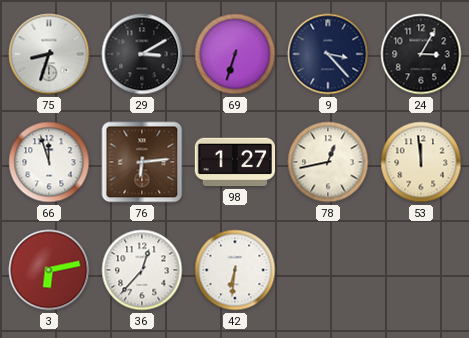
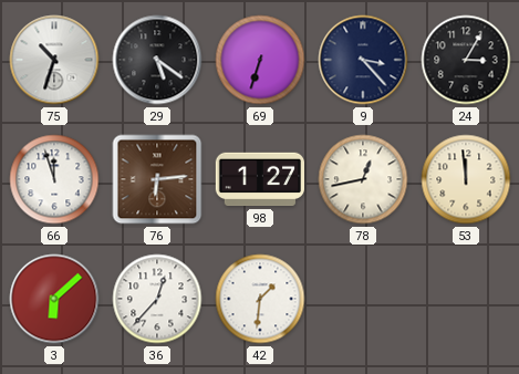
75: 8:33 -> 10:33 (54, 60)
29: 3:10 -> 5:21 (157, 60)
3: 6:13 -> 6:08 (54, 299)
42: 6:31 -> 1:31 (260, 299)
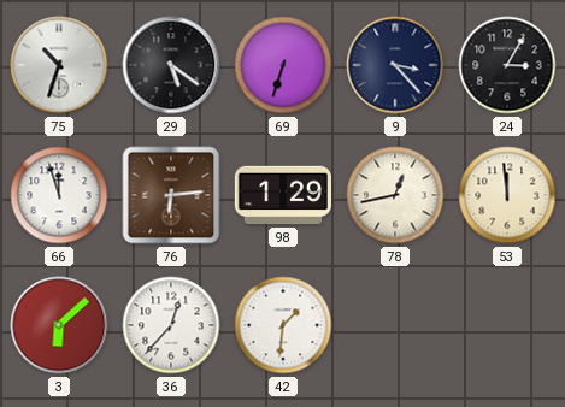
98: 1:27 -> 1:29 (282, 195)
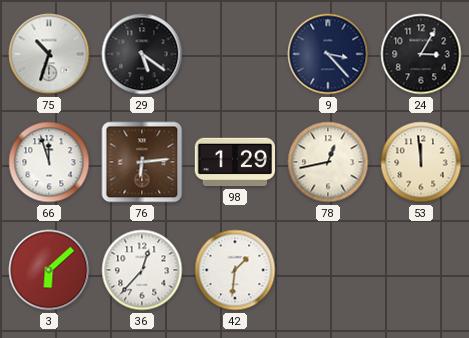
69: 6:33 -> none (283, 65)
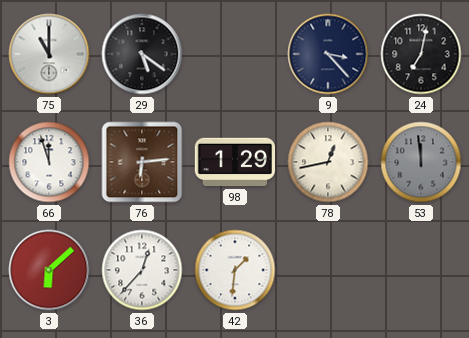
75: 10:33 -> 11:00 (49, 54)
24: 3:05 -> 7:02 (421, 54)
53 dial: cream -> grey (421, 162)
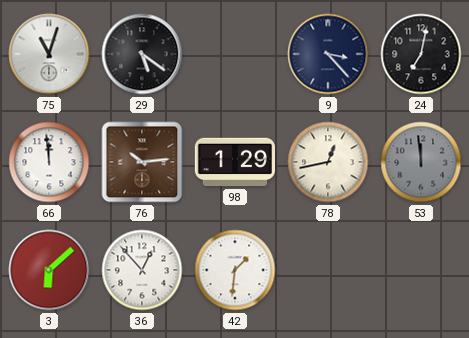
75: 11:00 -> 11:03 (49, 54)
66: 11:57 -> 11:59 (49, 162)
76: 6:14 -> 10:14 (142, 162)
36: 12:37 -> 12:53 (142, 270)
